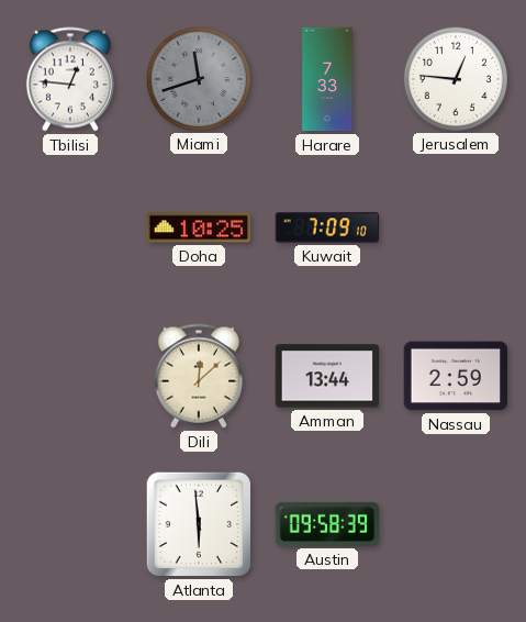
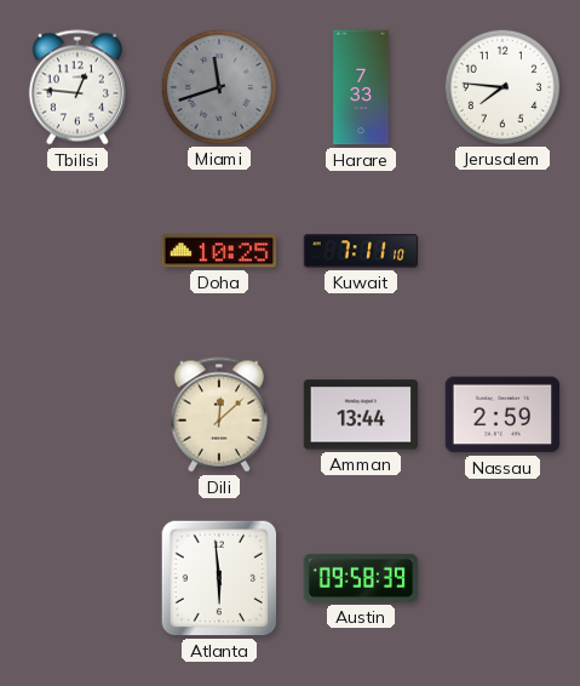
Jerusalem: 12:46 -> 7:46 (501, 86)
Kuwait: 7:09 -> 7:11 (361, 251)
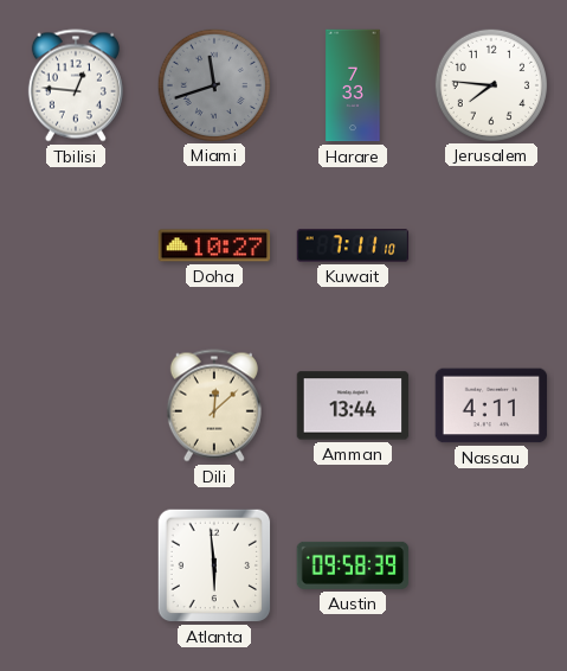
Doha: 10:25 -> 10:27 (214, 245)
Nassau: 2:59 -> 4:11 (491, 405)
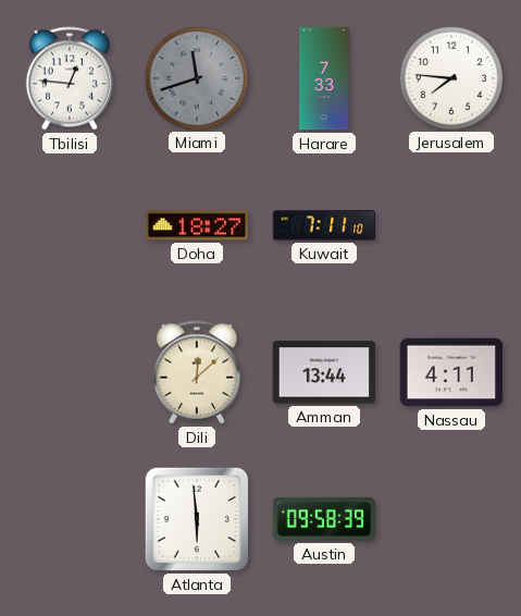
Doha: 10:27 -> 18:27 (197, 225)
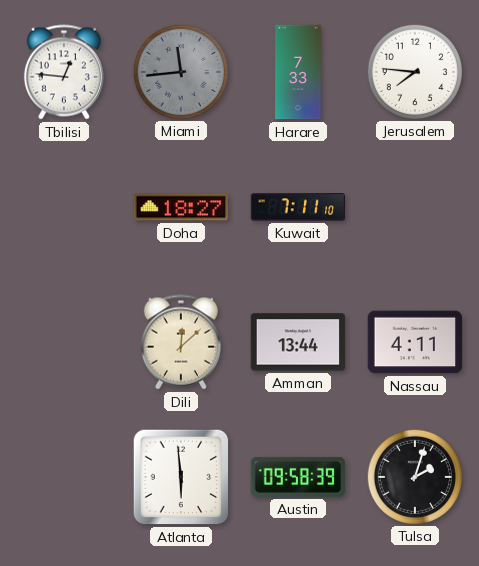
Miami: 11:42 -> 11:44 (180, 71)
Tulsa: none -> 2:03 (414, 476)
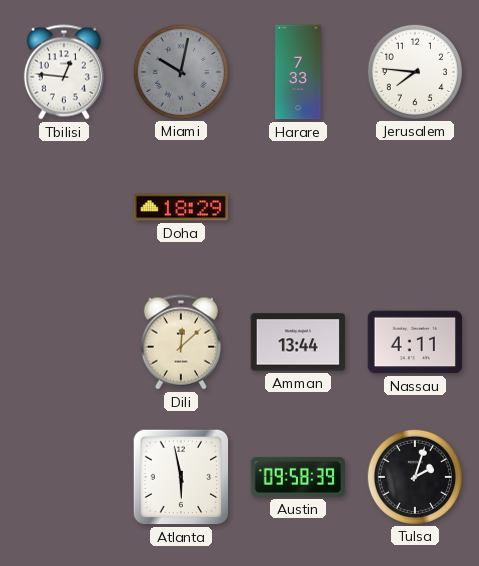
Miami: 11:44 -> 10:02 (180, 71)
Doha: 18:27 -> 18:29 (181, 207)
Kuwait: 7:11 -> none (298, 207)
Atlanta: 5:59 -> 5:58 (181, 477)
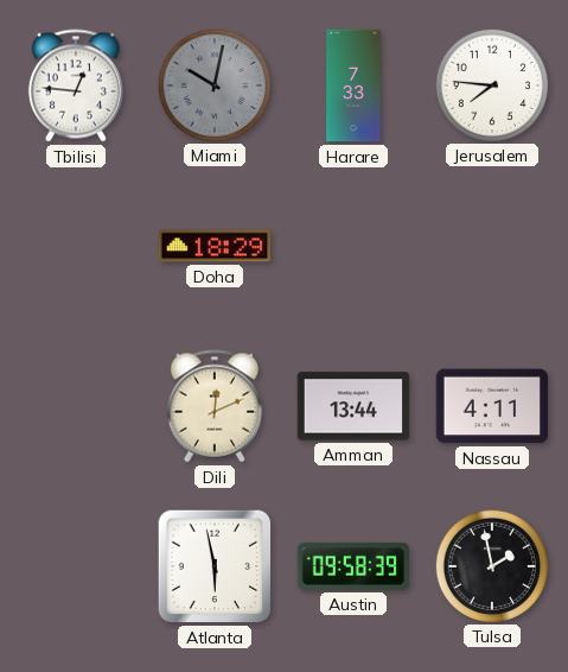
Dili: 12:08 -> 12:11 (215, 406)
Tulsa: 2:03 -> 1:58 (491, 565)
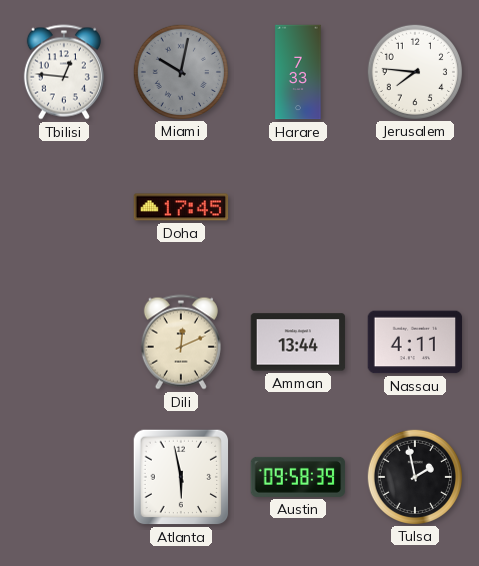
Doha: 18:29 -> 17:45 (181, 207)
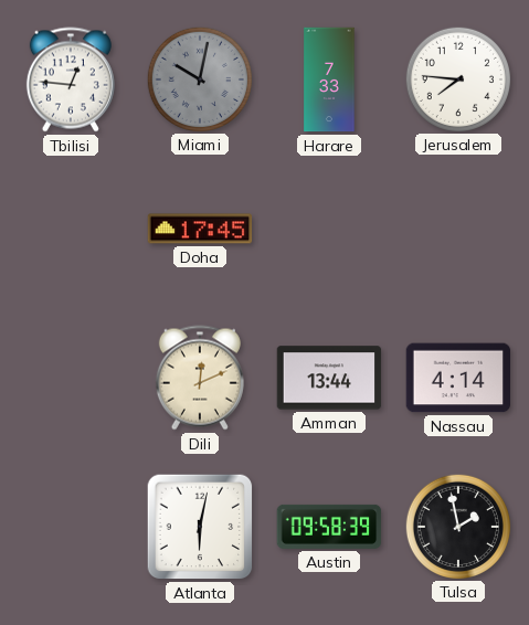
Nassau: 4:11 -> 4:14 (458, 378)
Atlanta: 5:58 -> 6:02 (200, 527)
